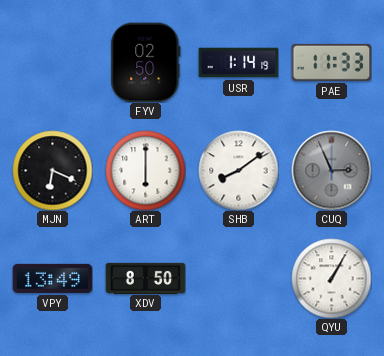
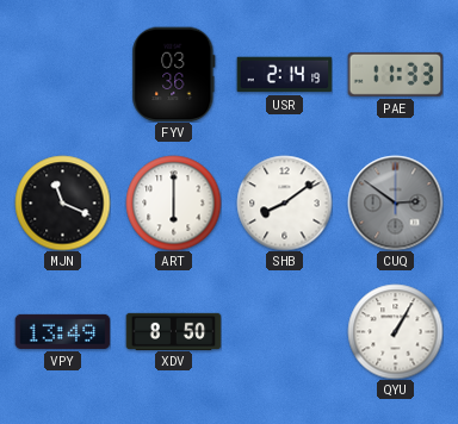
FYV: 02:50 -> 03:36 (174, 74)
USR: 1:14 -> 2:14 (284, 75)
MJN: 6:19 -> 11:19 (62, 202)
CUQ: 2:56 -> 2:51 (395, 202)
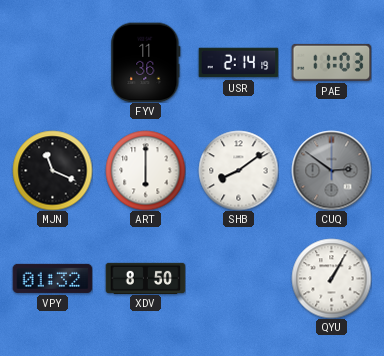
FYV: 03:36 -> 11:36 (146, 62)
PAE: 11:33 -> 11:03 (331, 62)
VPY: 13:49 -> 01:32 (52, 278)
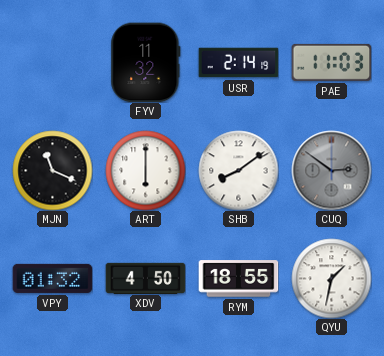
FYV: 11:36 -> 11:32 (146, 62)
XDV: 8:50 -> 4:50 (145, 278)
RYM: none -> 18:55 (238, 279)
QYU: 1:05 -> 1:32 (331, 278)
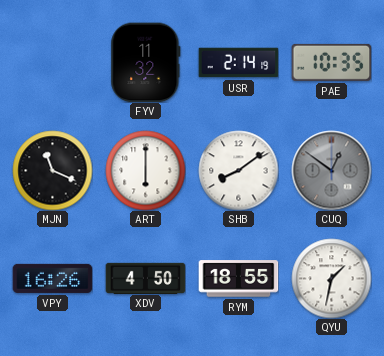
PAE: 11:03 -> 10:35 (331, 62)
CUQ: 2:51 -> 12:51 (331, 170)
VPY: 01:32 -> 16:26 (52, 278)
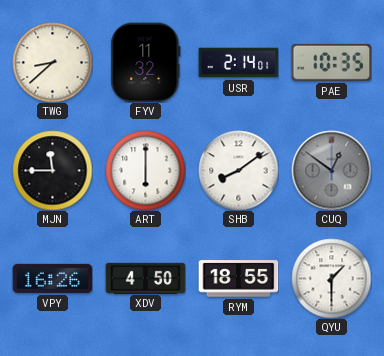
TWG: none -> 8:38 (52, 62)
USR: 2:14:19 -> 2:14:01 (238, 63)
MJN: 11:19 -> 11:45 (52, 170)
QYU: 1:32 -> 1:30 (331, 278)
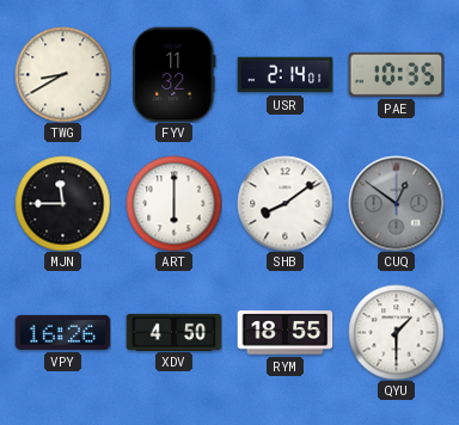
TWG: 8:38 -> 8:40 (62, 74)
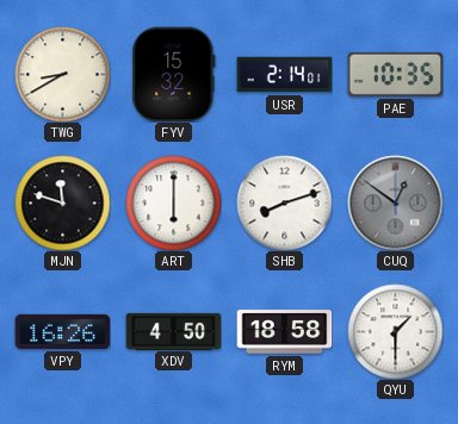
FYV: 11:32 -> 15:32 (174, 74)
MJN: 11:45 -> 11:48 (62, 202)
SHB: 8:09 -> 8:12 (284, 202)
RYM: 18:55 -> 18:58 (284, 332)
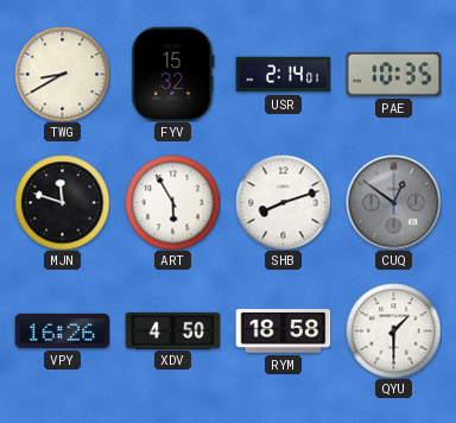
ART: 6:00 -> 5:55 (172, 202)
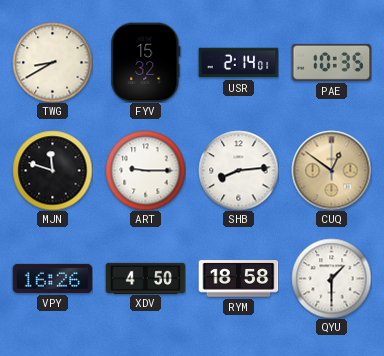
ART: 5:55 -> 9:15 (145, 170)
SHB: 8:12 -> 8:14 (238, 170)
CUQ dial: grey -> champagne (331, 170)
